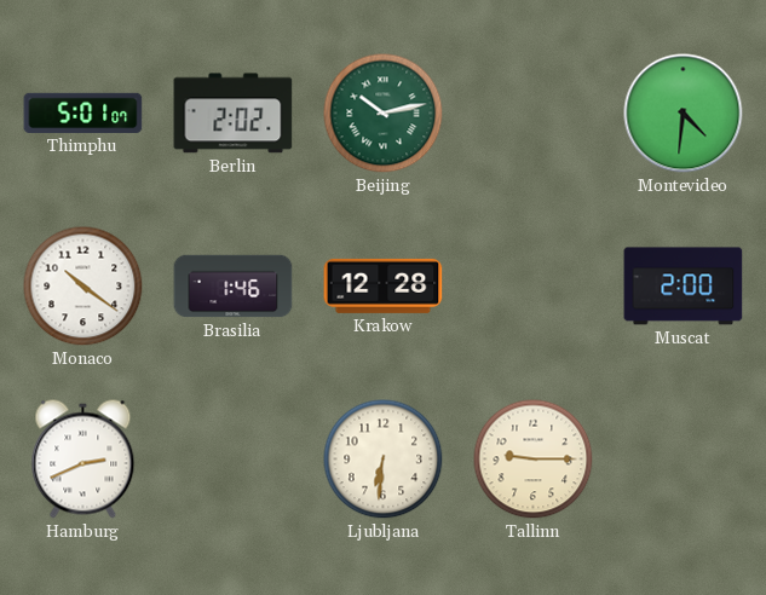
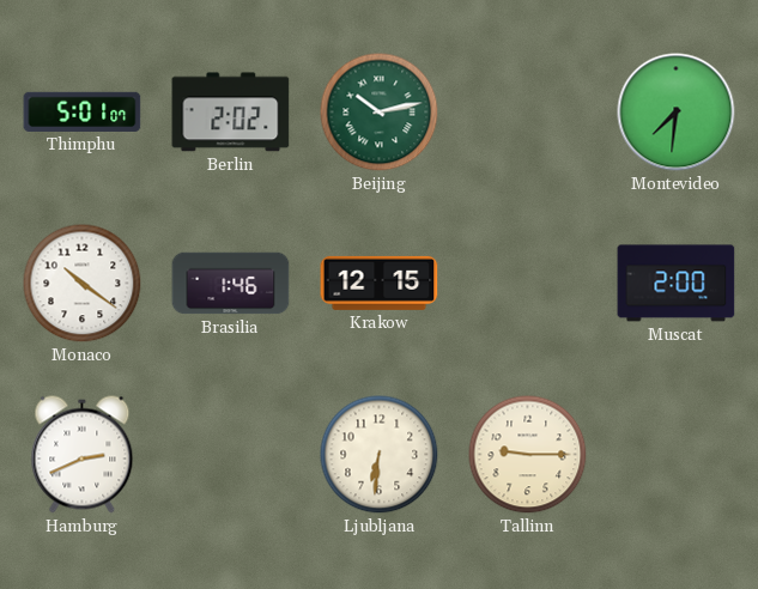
Montevideo: 4:31 -> 7:31 (677, 113)
Krakow: 12:28 -> 12:15 (380, 283)
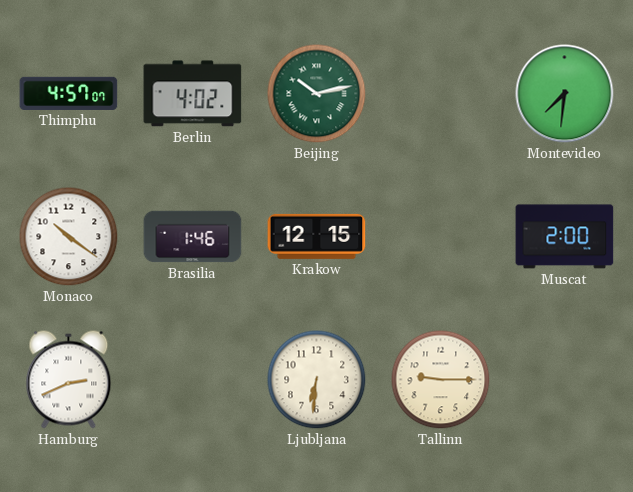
Thimphu: 5:01 -> 4:57 (69, 93)
Berlin: 2:02 -> 4:02 (193, 94)
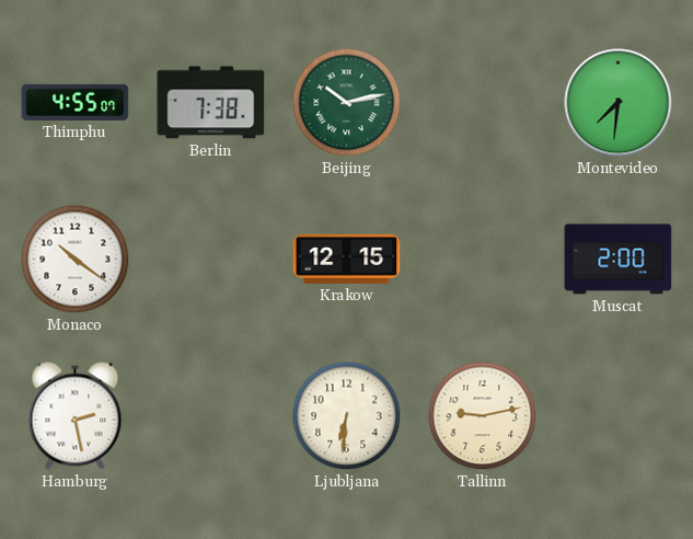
Thimphu: 4:57 -> 4:55 (76, 102)
Berlin: 4:02 -> 7:38 (211, 103)
Brasilia: 1:46 -> none (193, 237)
Hamburg: 2:41 -> 2:28 (76, 416)
Tallinn: 9:15 -> 9:13 (483, 416)
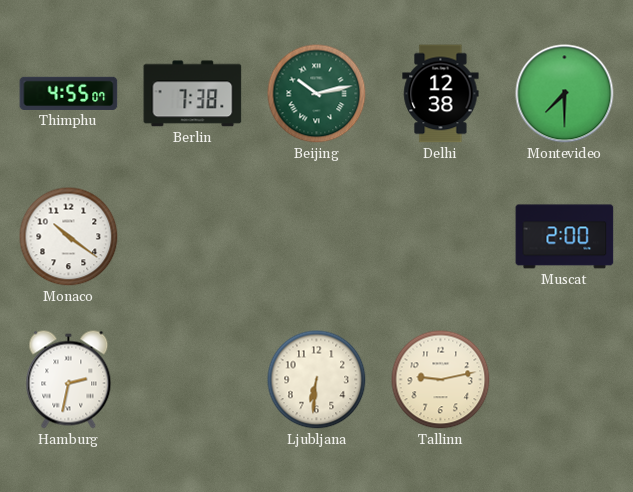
Delhi: none -> 12:38 (441, 94)
Montevideo: 7:31 -> 7:30 (565, 94)
Krakow: 12:15 -> none (347, 259)
Hamburg: 2:28 -> 2:32 (69, 380)
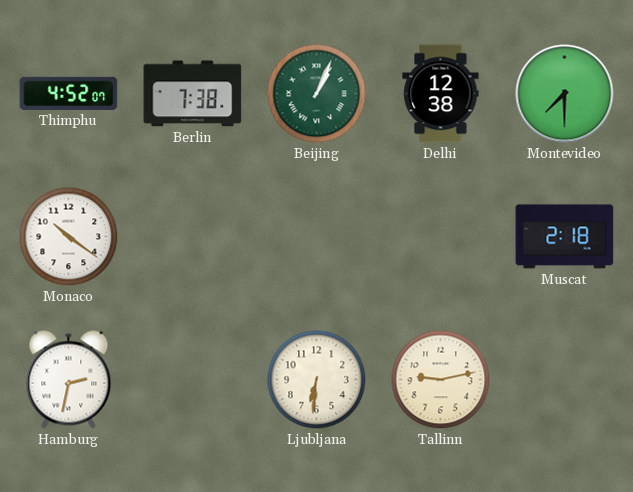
Thimphu: 4:55 -> 4:52 (69, 93)
Beijing: 10:13 -> 1:04 (317, 94)
Muscat: 2:00 -> 2:18 (565, 237)
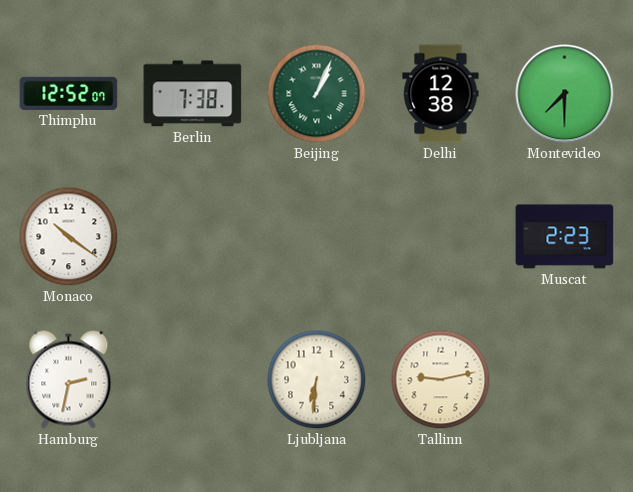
Thimphu: 4:52 -> 12:52 (69, 93)
Muscat: 2:18 -> 2:23 (565, 237)
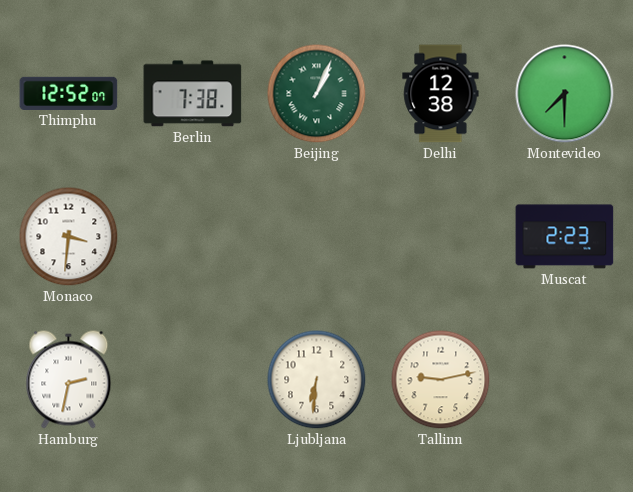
Monaco: 10:21 -> 3:31 (69, 237)
